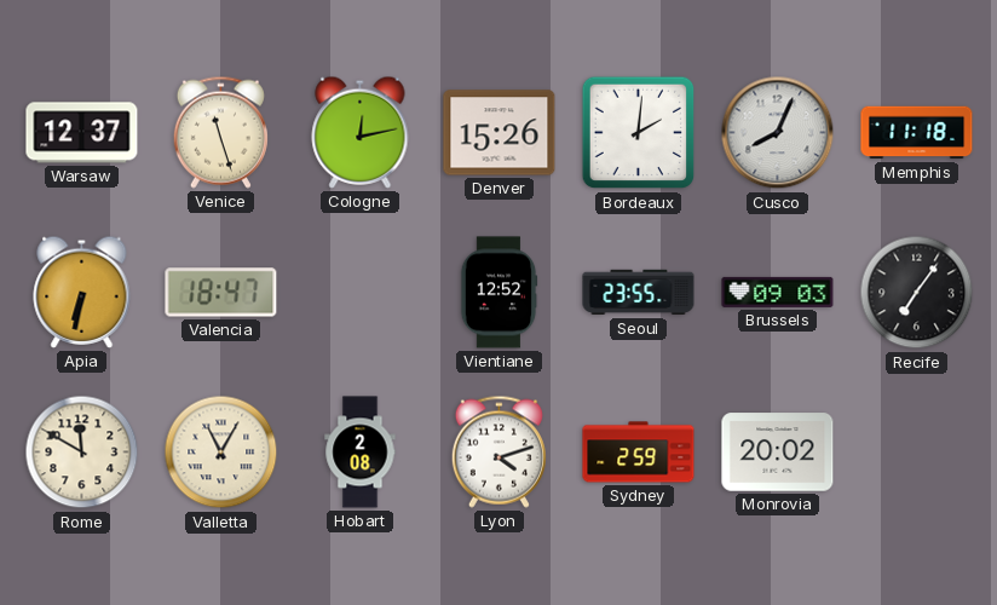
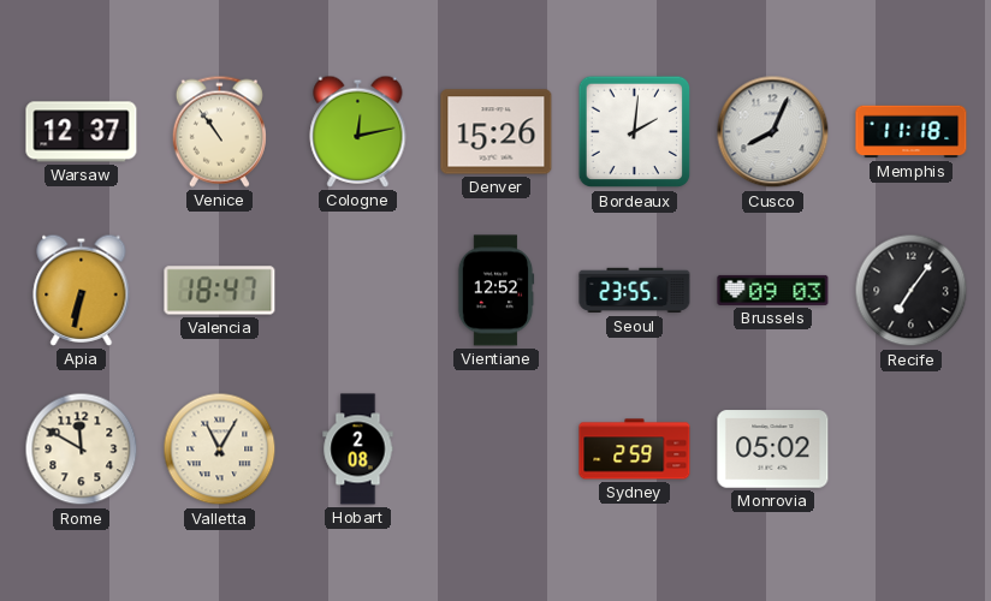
Venice: 11:27 -> 10:54 (219, 131)
Lyon: 4:12 -> none (499, 451)
Monrovia: 20:02 -> 05:02 (773, 450)
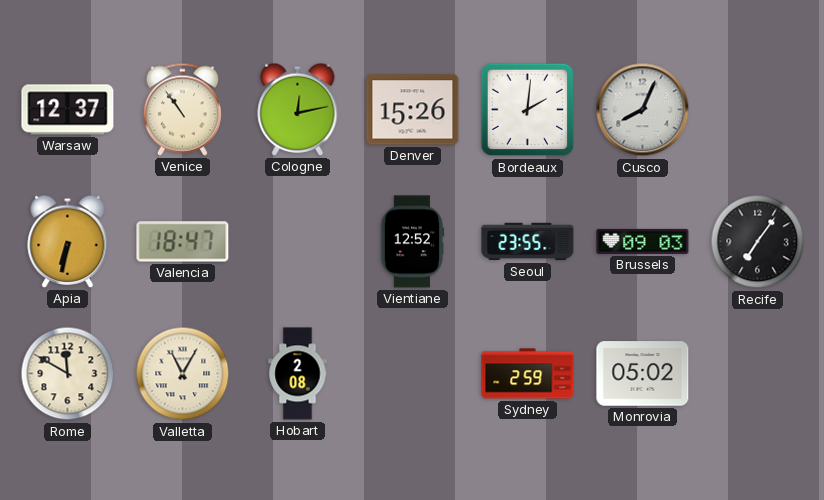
Memphis: 11:18 -> none (912, 132)
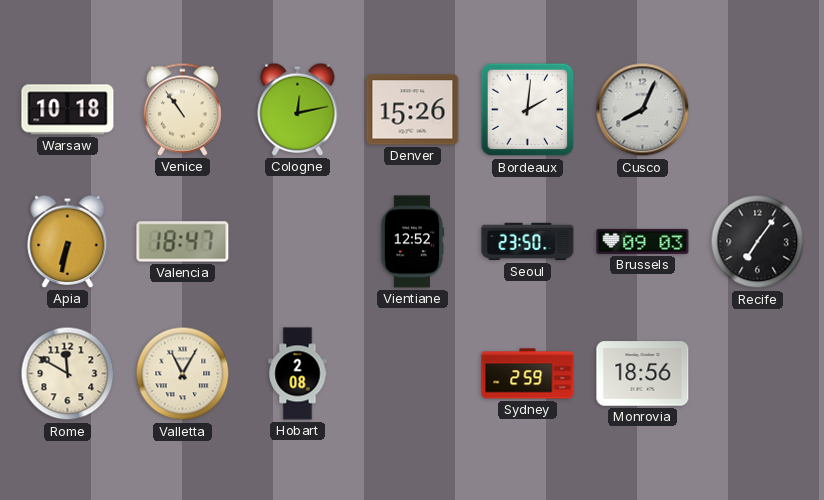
Warsaw: 12:37 -> 10:18 (68, 110)
Seoul: 23:55 -> 23:50 (528, 242)
Monrovia: 05:02 -> 18:56 (643, 374)
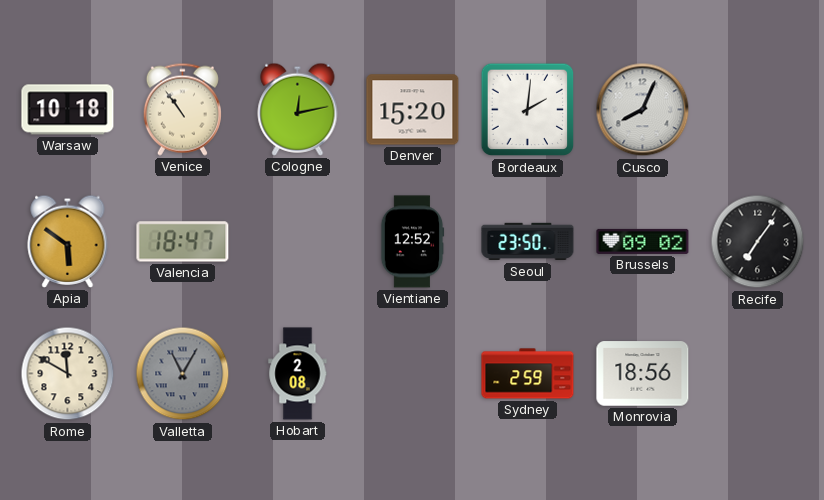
Denver: 15:26 -> 15:20 (413, 110)
Apia: 6:32 -> 5:51 (68, 241)
Brussels: 09:03 -> 09:02 (643, 241)
Valletta dial: cream -> grey (183, 374)
